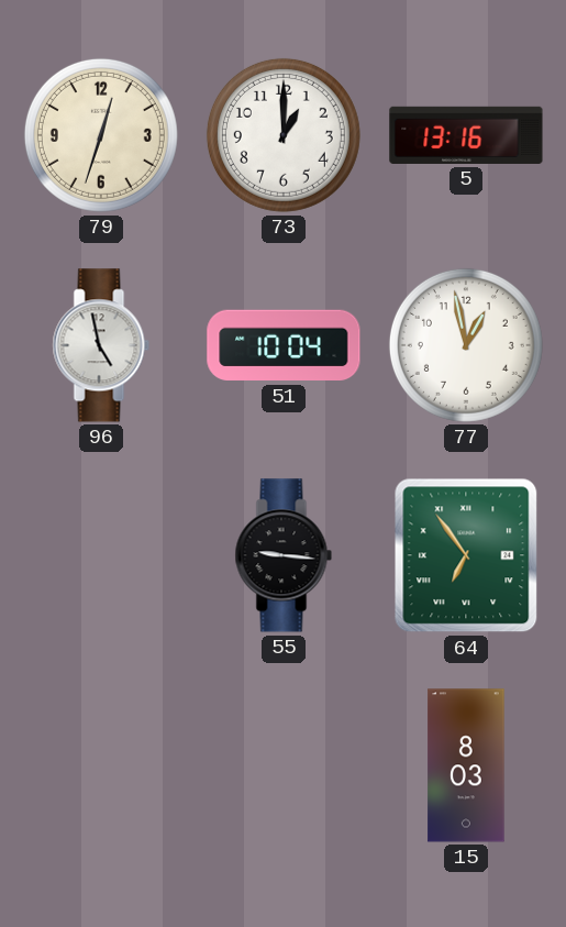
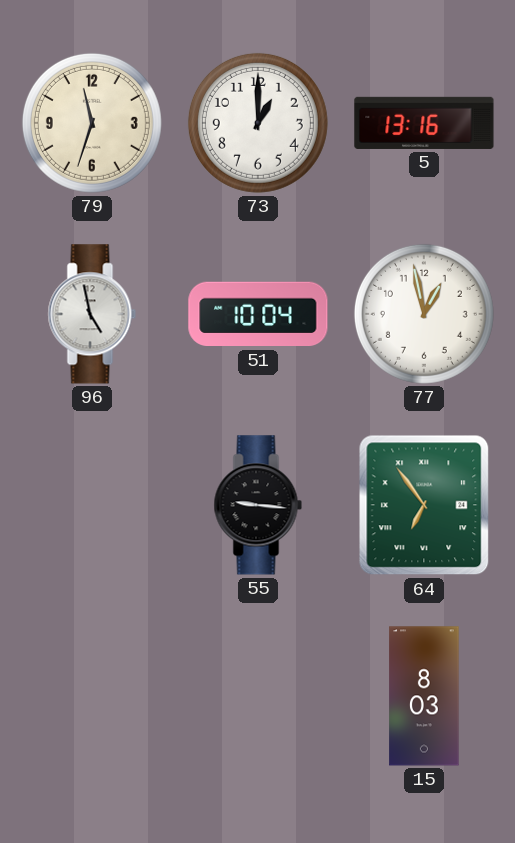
79: 12:33 -> 11:33 (92, 123)
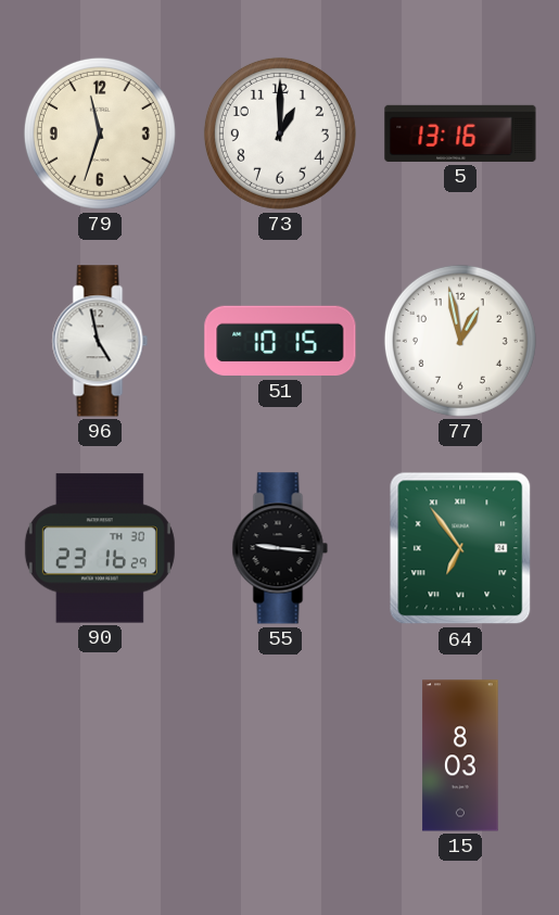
51: 10:04 -> 10:15 (280, 341)
90: none -> 23:16 (100, 548)
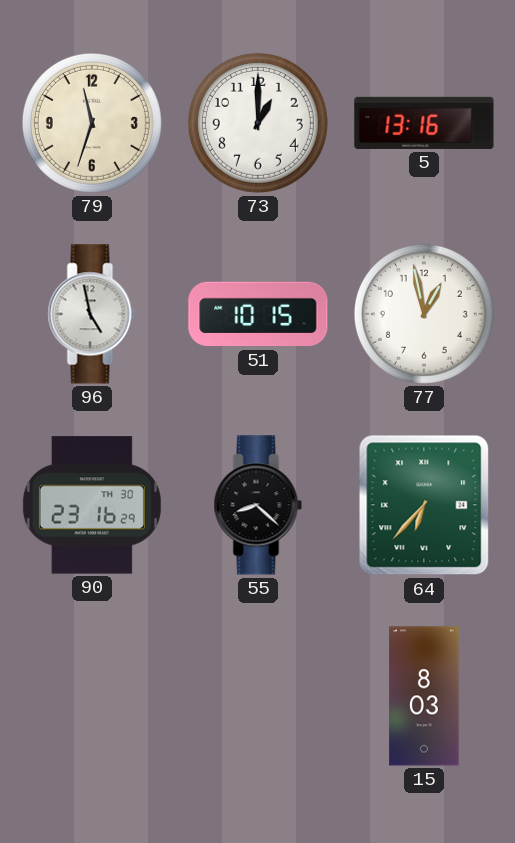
55: 9:16 -> 8:22 (258, 505)
64: 6:54 -> 6:37 (424, 505)
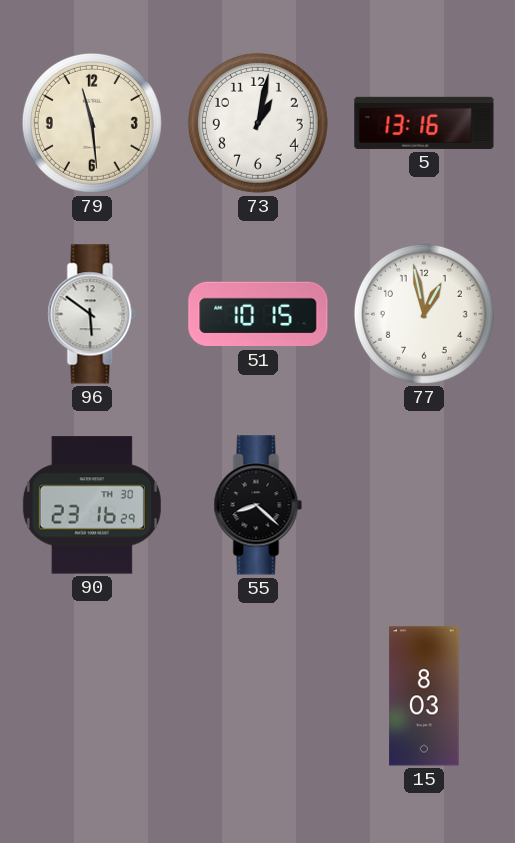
79: 11:33 -> 11:29 (92, 123)
73: 1:00 -> 1:02 (258, 123)
96: 4:58 -> 5:51 (92, 314)
64: 6:37 -> none (424, 505)
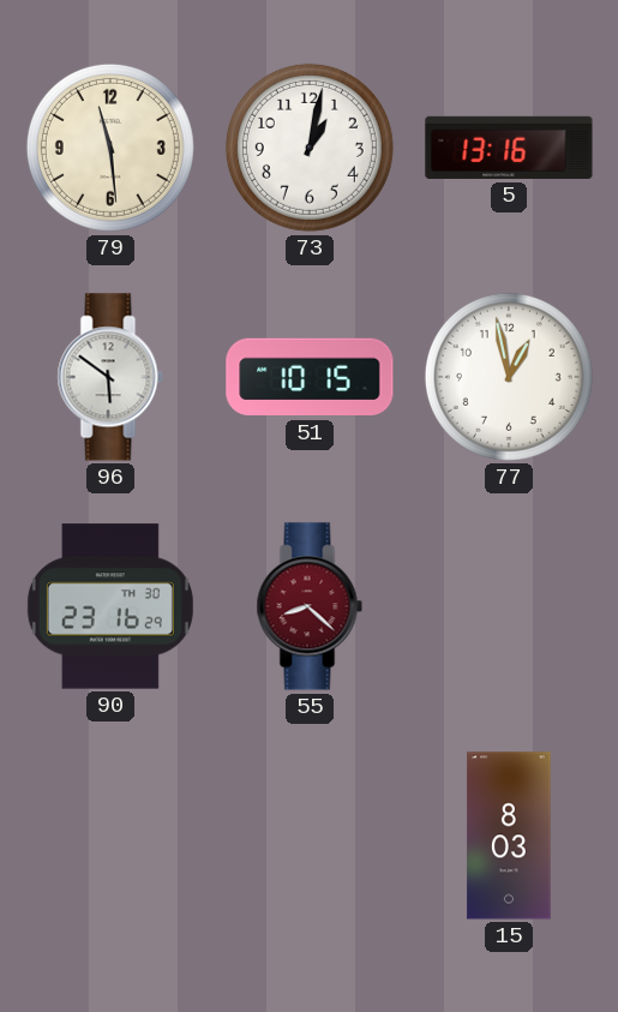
55 dial: black -> burgundy (310, 606)
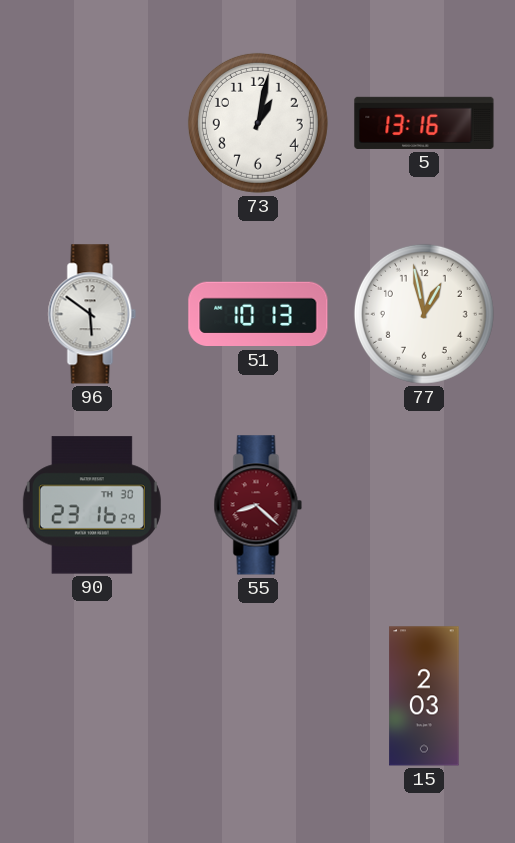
79: 11:29 -> none (110, 148)
51: 10:15 -> 10:13 (258, 314)
15: 8:03 -> 2:03 (424, 696)
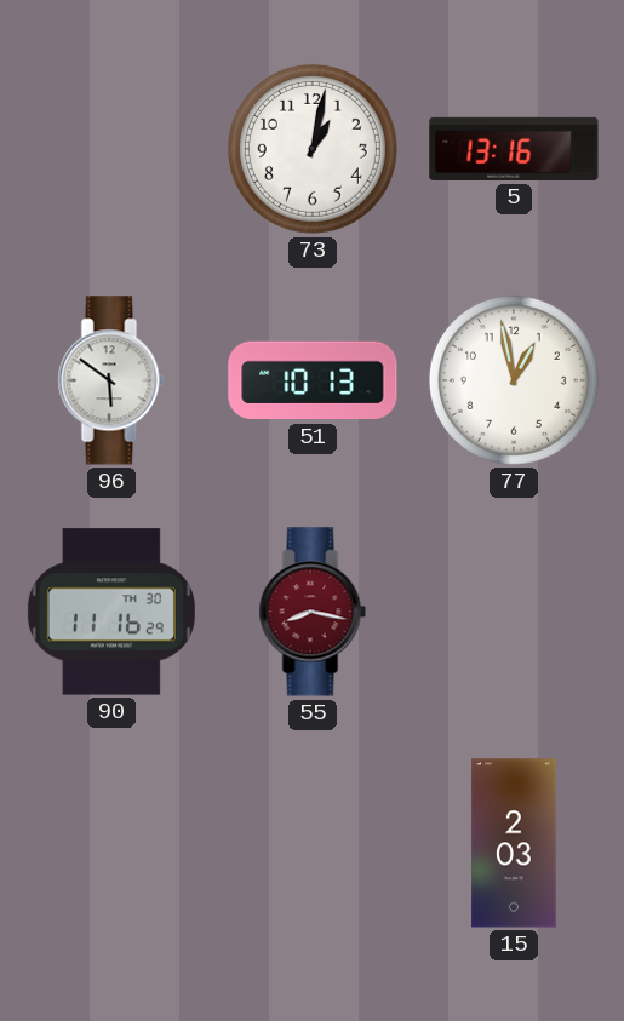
90: 23:16 -> 11:16 (111, 612)
55: 8:22 -> 8:17 (313, 612)
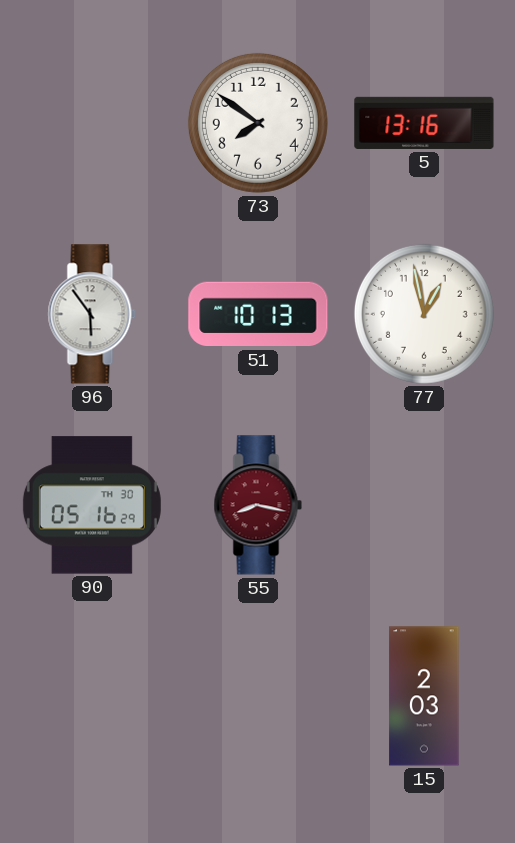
73: 1:02 -> 7:51 (258, 123)
96: 5:51 -> 5:54 (92, 314)
90: 11:16 -> 05:16 (92, 505)
